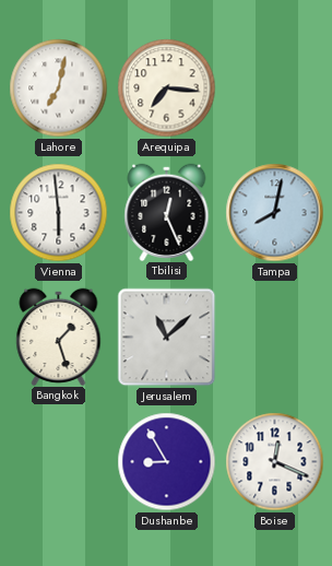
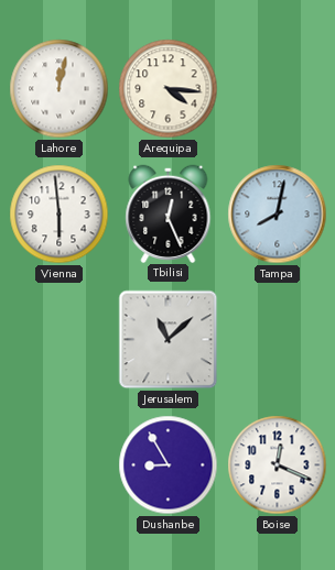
Lahore: 7:02 -> 12:02 (60, 89)
Arequipa: 7:16 -> 4:16 (169, 89)
Bangkok: 1:27 -> none (59, 337)
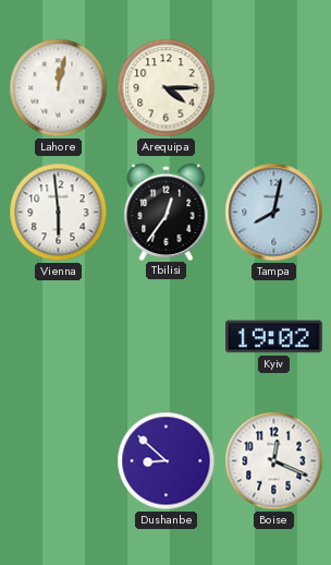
Arequipa: 4:16 -> 4:15 (167, 88)
Tbilisi: 12:26 -> 12:36 (167, 212)
Jerusalem: 11:08 -> none (169, 340)
Kyiv: none -> 19:02 (273, 337)
Dushanbe: 8:55 -> 8:52 (167, 461)
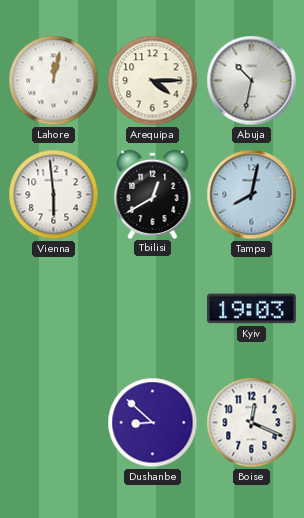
Abuja: none -> 10:32 (252, 81)
Tbilisi: 12:36 -> 12:40 (153, 194)
Kyiv: 19:02 -> 19:03 (251, 309)
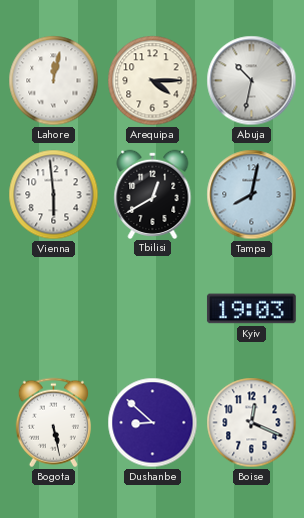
Bogota: none -> 5:28 (53, 423)
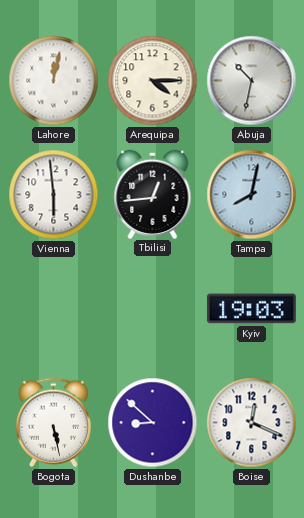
Tbilisi: 12:40 -> 12:44 (153, 194)
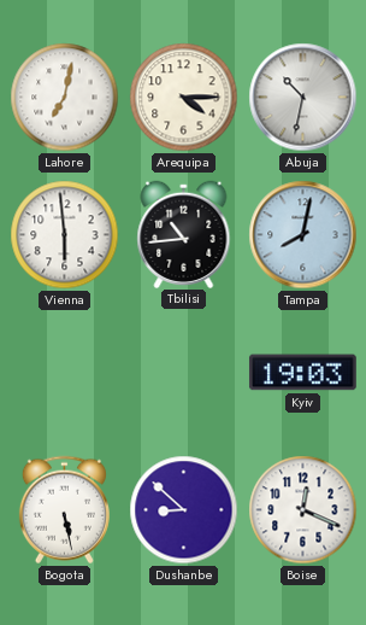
Lahore: 12:02 -> 7:02 (65, 98)
Tbilisi: 12:44 -> 10:44 (184, 234)
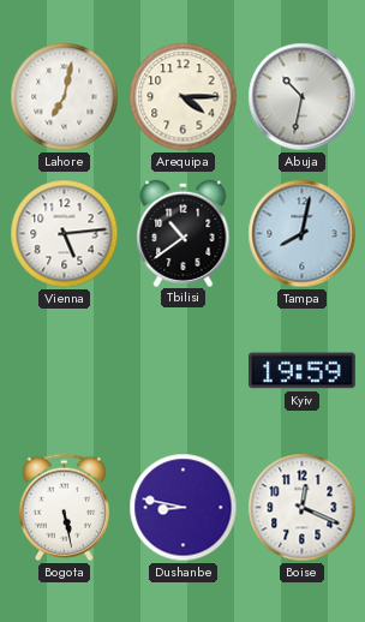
Vienna: 5:59 -> 5:14 (65, 234)
Tbilisi: 10:44 -> 10:39 (184, 233)
Kyiv: 19:03 -> 19:59 (301, 371)
Dushanbe: 8:52 -> 8:47 (184, 508)
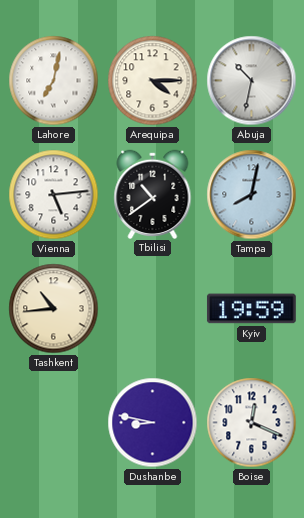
Tashkent: none -> 10:44 (54, 309)
Bogota: 5:28 -> none (64, 508)
